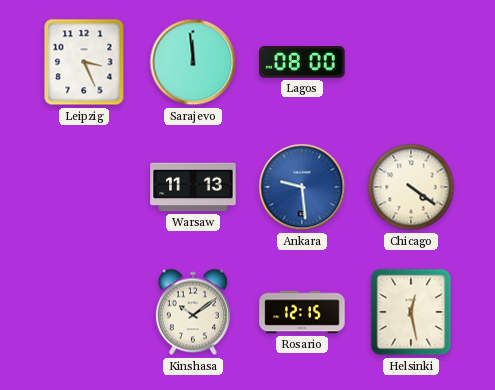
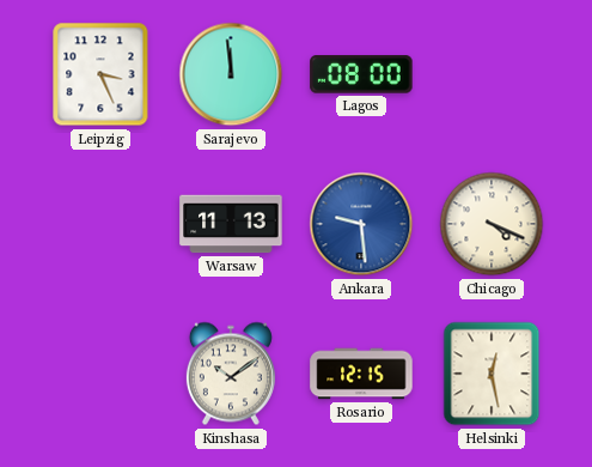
Chicago: 4:21 -> 4:19 (492, 224)
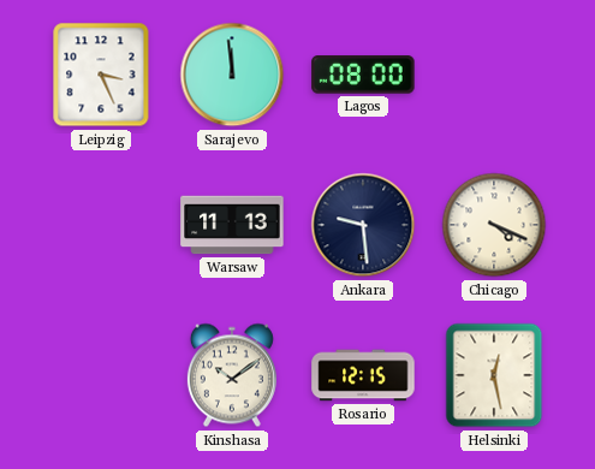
Ankara dial: blue -> navy (363, 225)
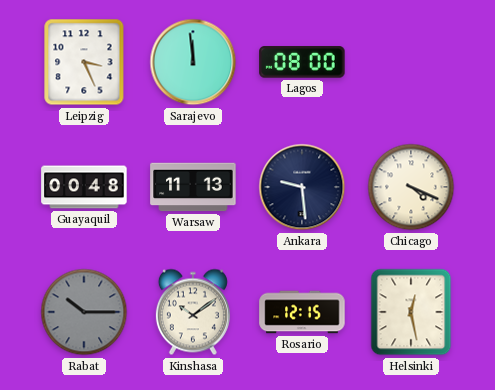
Guayaquil: none -> 00:48 (84, 187)
Rabat: none -> 10:15 (84, 312)
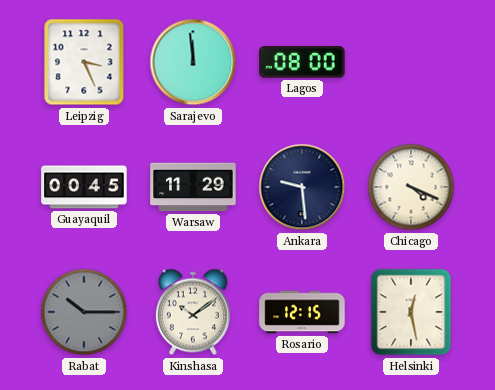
Guayaquil: 00:48 -> 00:45 (84, 187)
Warsaw: 11:13 -> 11:29 (193, 187)
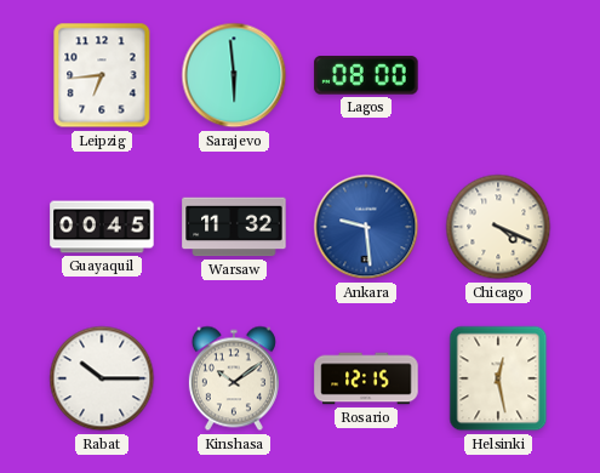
Leipzig: 3:26 -> 6:44 (102, 75)
Sarajevo: 11:59 -> 5:59 (234, 75)
Warsaw: 11:29 -> 11:32 (234, 227)
Ankara dial: navy -> blue (366, 227)
Rabat dial: grey -> white (102, 378)
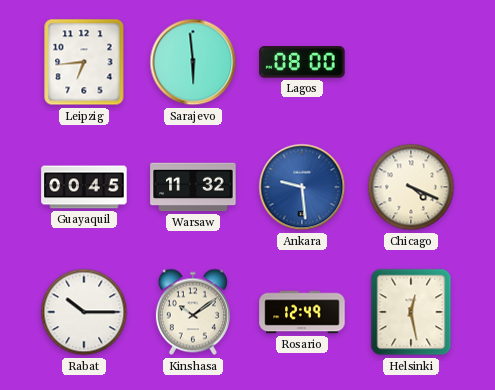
Rosario: 12:15 -> 12:49 (302, 312)
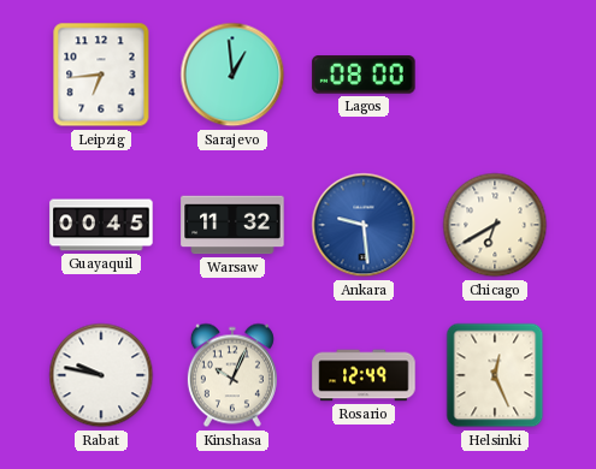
Sarajevo: 5:59 -> 12:59 (232, 75)
Chicago: 4:19 -> 6:40 (495, 225)
Rabat: 10:15 -> 9:47 (101, 375)
Kinshasa: 10:09 -> 10:04 (232, 375)
Helsinki: 12:28 -> 12:26 (495, 375)
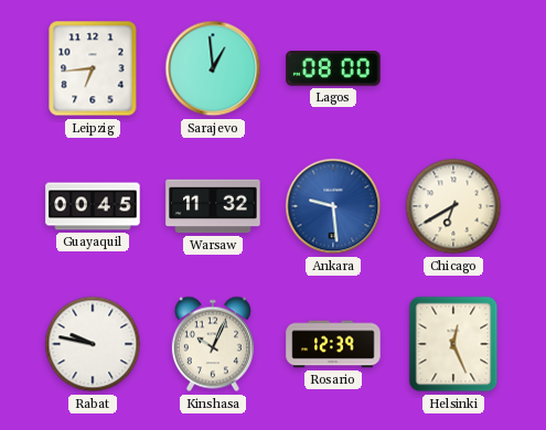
Rosario: 12:49 -> 12:39 (333, 344)
